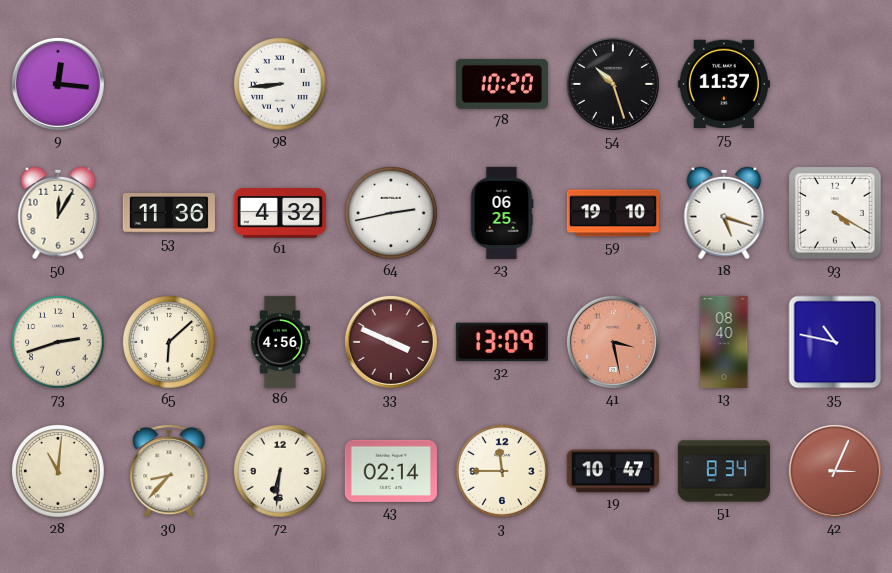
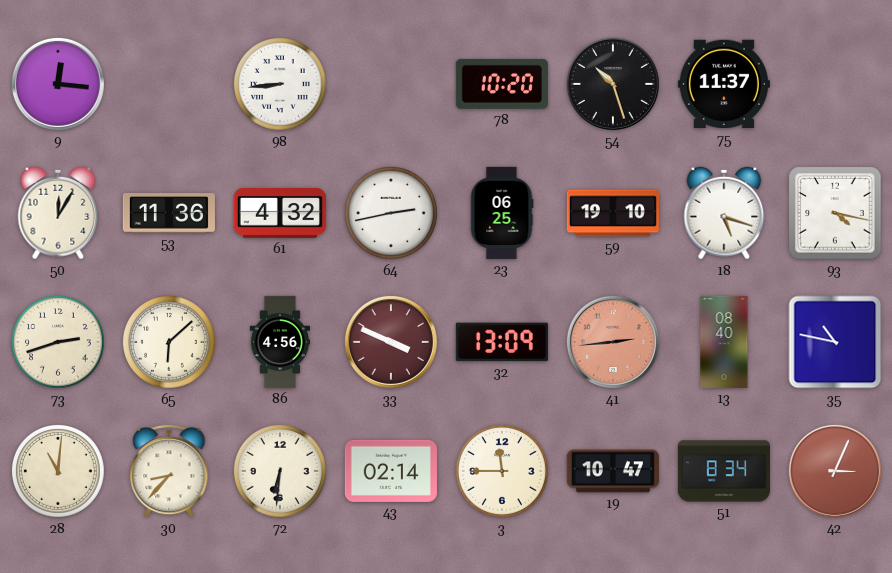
93: 4:20 -> 4:17 (835, 213)
41: 3:28 -> 2:44 (613, 342)
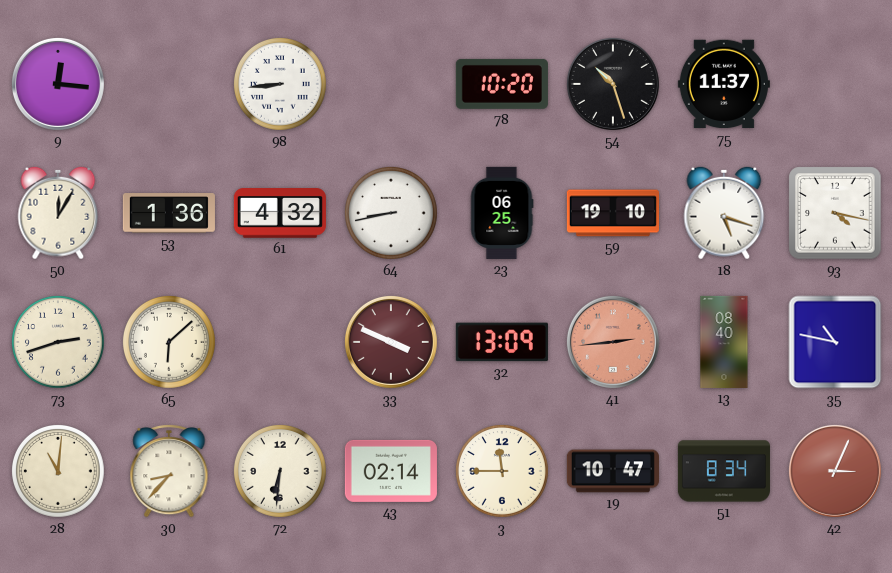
53: 11:36 -> 1:36 (169, 213)
64: 2:43 -> 8:43 (392, 214)
86: 4:56 -> none (279, 342)
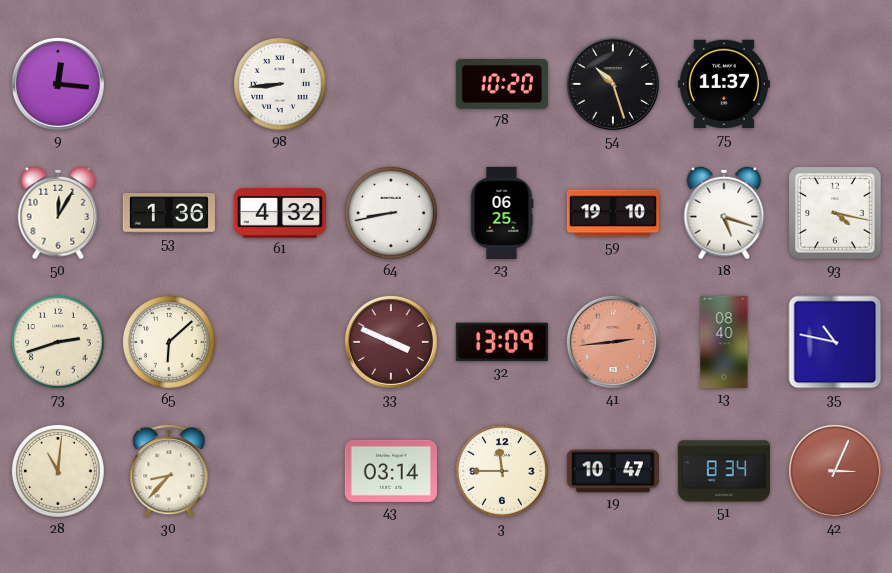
72: 6:31 -> none (281, 472)
43: 02:14 -> 03:14 (391, 471)
